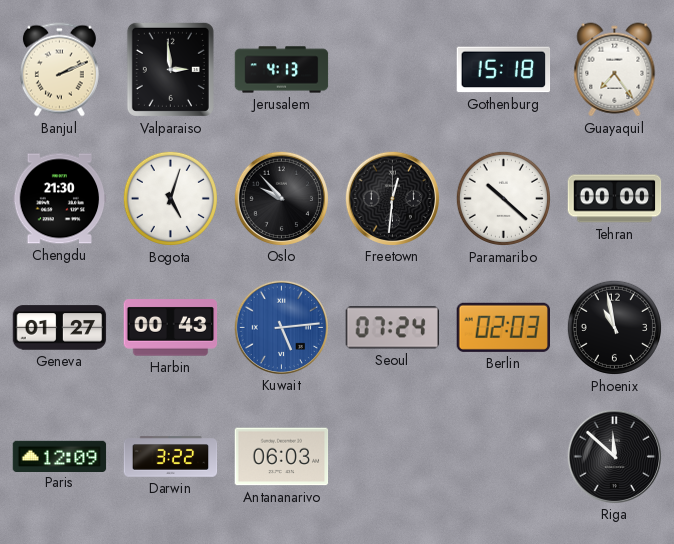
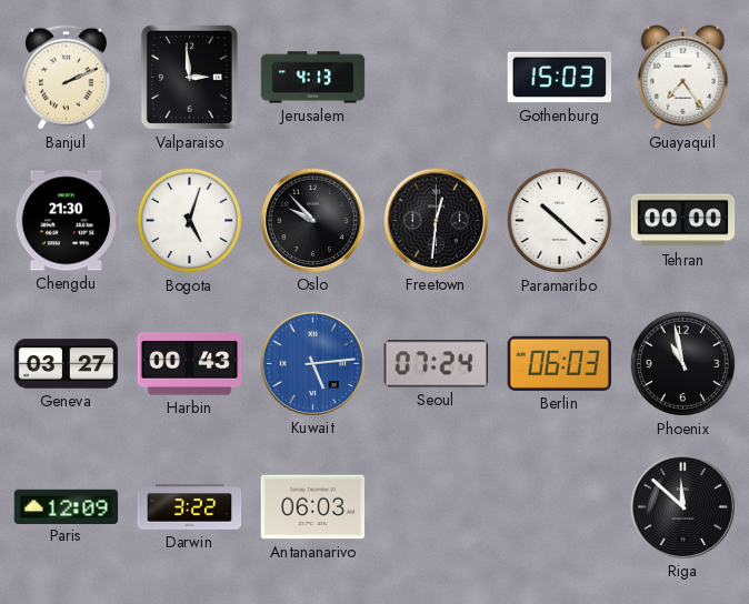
Gothenburg: 15:18 -> 15:03 (560, 78)
Geneva: 01:27 -> 03:27 (67, 364)
Berlin: 02:03 -> 06:03 (559, 363)
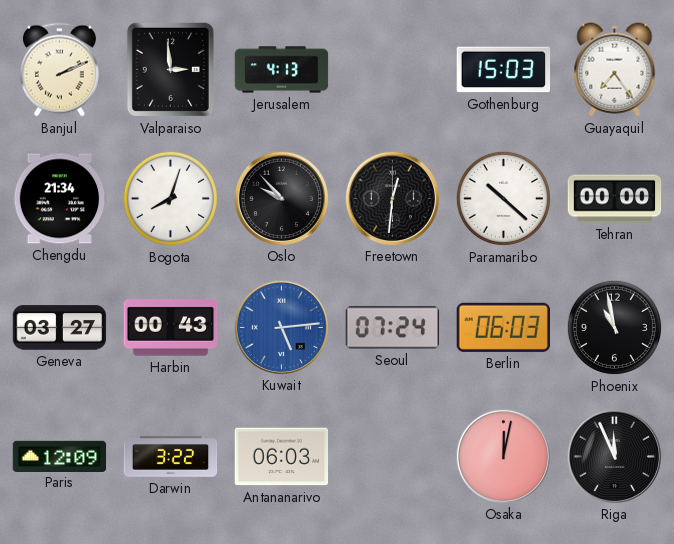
Chengdu: 21:30 -> 21:34 (60, 199)
Bogota: 5:03 -> 8:03 (170, 198)
Osaka: none -> 12:02 (503, 456)
Riga: 11:52 -> 11:56 (614, 456)
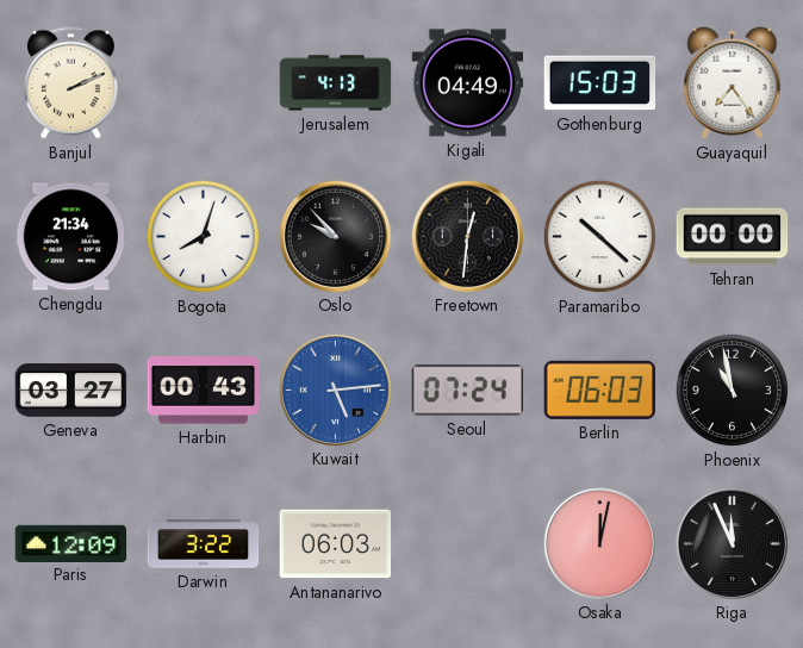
Valparaiso: 2:59 -> none (170, 69)
Kigali: none -> 04:49 (468, 83)
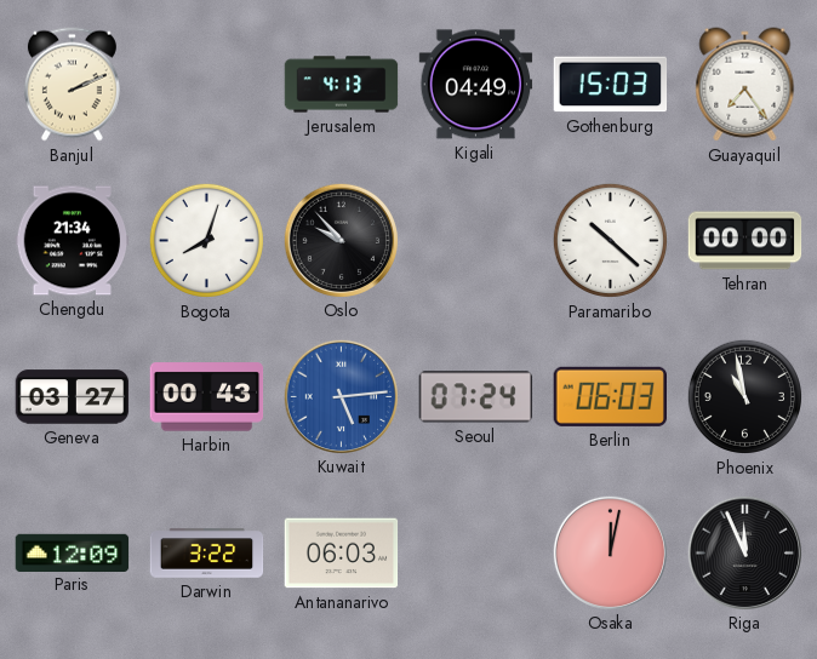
Freetown: 12:31 -> none (467, 236)
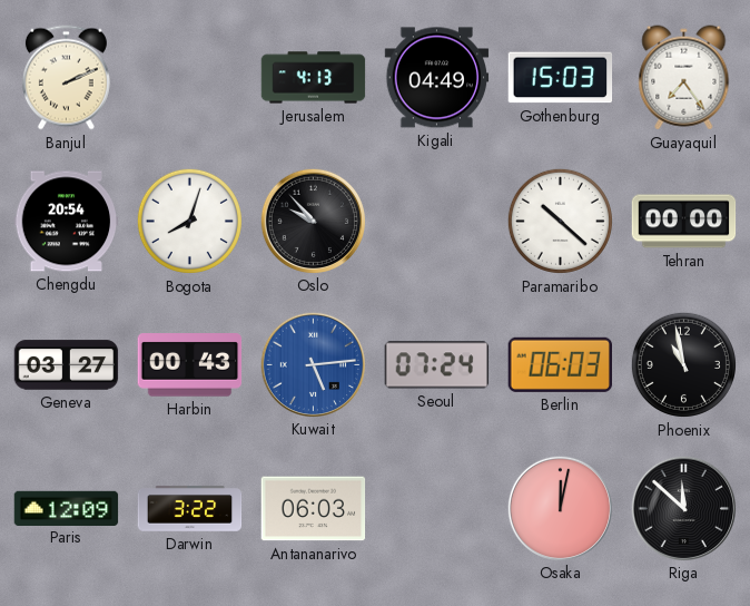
Chengdu: 21:34 -> 20:54 (67, 222)
Riga: 11:56 -> 11:52 (683, 508)
